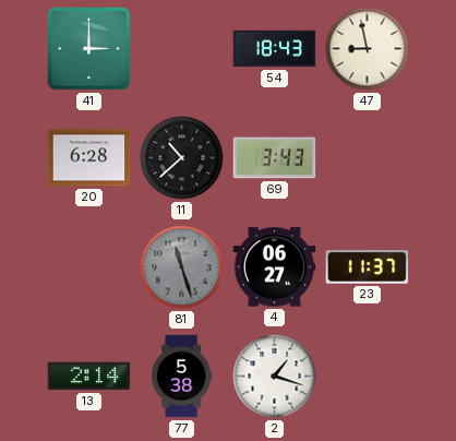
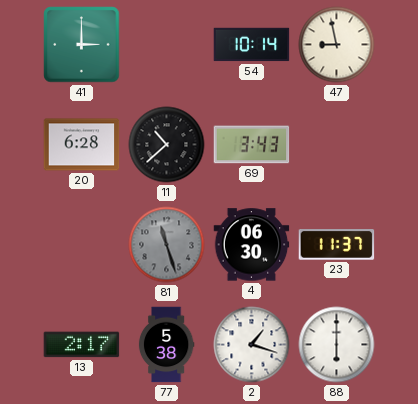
54: 18:43 -> 10:14 (252, 45)
4: 06:27 -> 06:30 (252, 245)
13: 2:14 -> 2:17 (82, 345)
88: none -> 6:00 (337, 345)
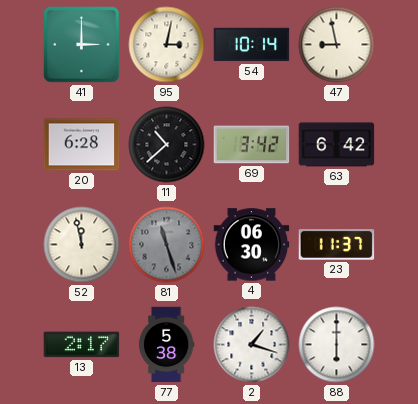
95: none -> 3:02 (167, 45)
69: 3:43 -> 3:42 (252, 145)
63: none -> 6:42 (337, 145)
52: none -> 11:58 (82, 245)
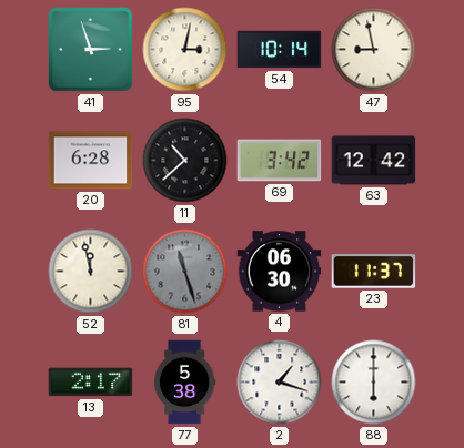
41: 3:00 -> 2:57 (91, 50)
63: 6:42 -> 12:42 (374, 161)
